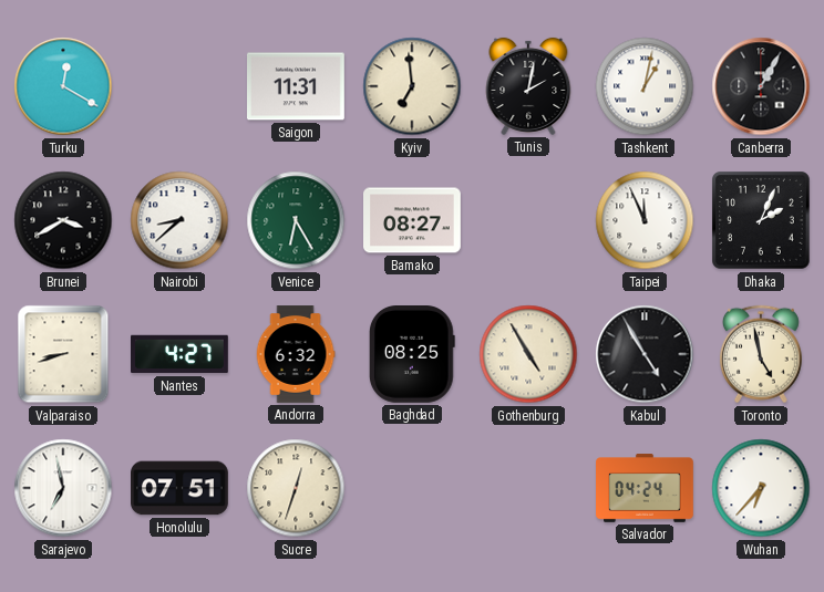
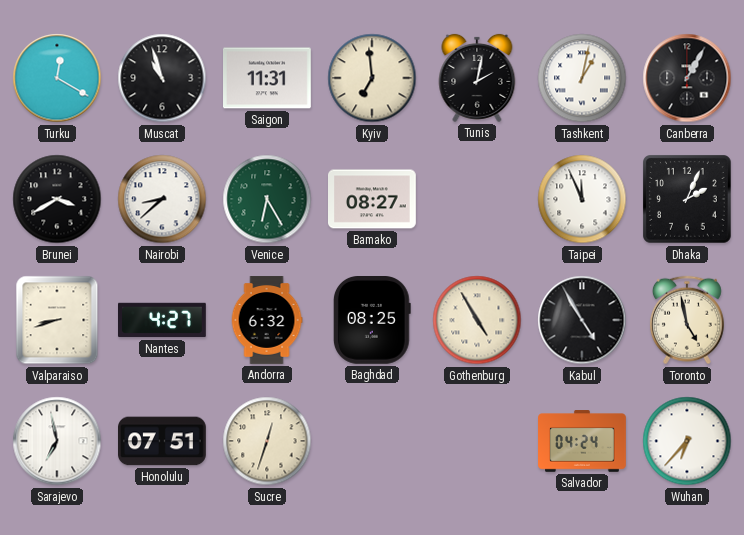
Muscat: none -> 10:57 (162, 78)
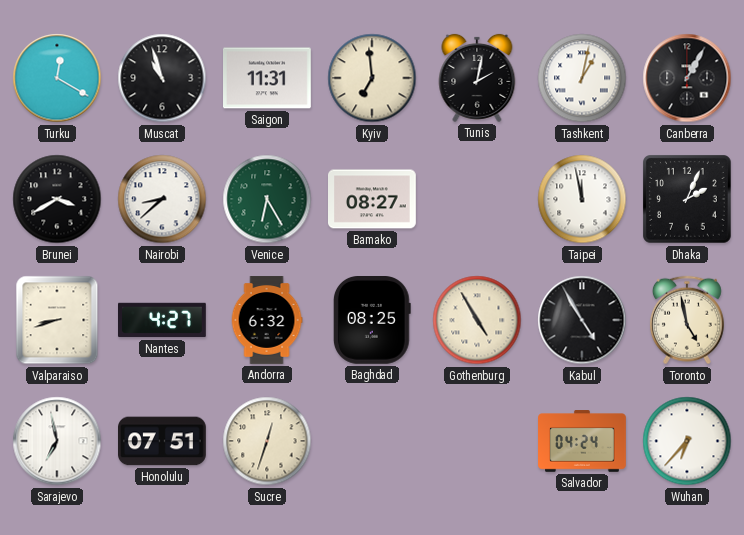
Taipei: 11:56 -> 11:58 (582, 199)
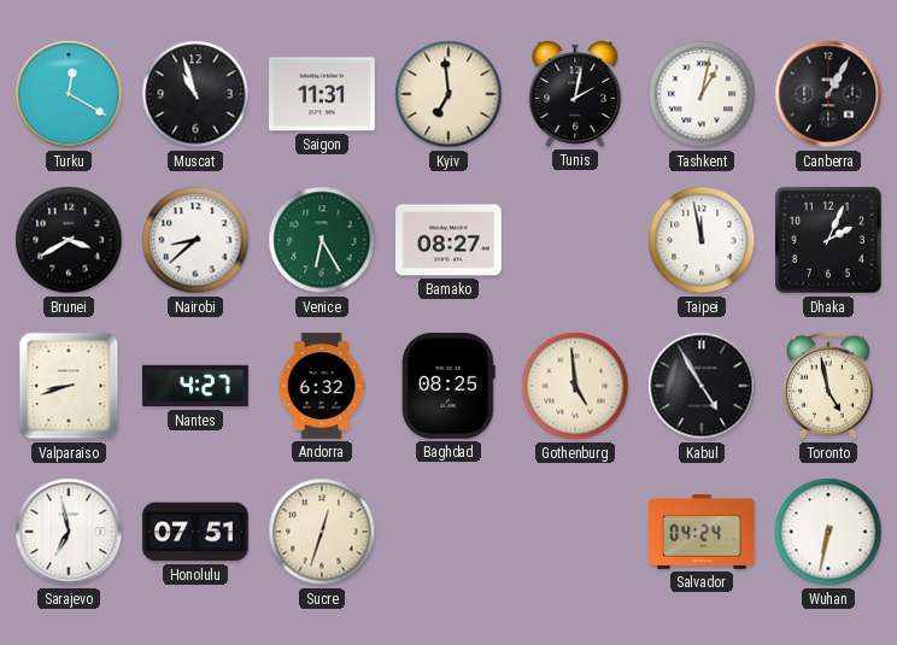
Gothenburg: 4:55 -> 4:59 (575, 386)
Wuhan: 6:37 -> 6:32 (828, 532)
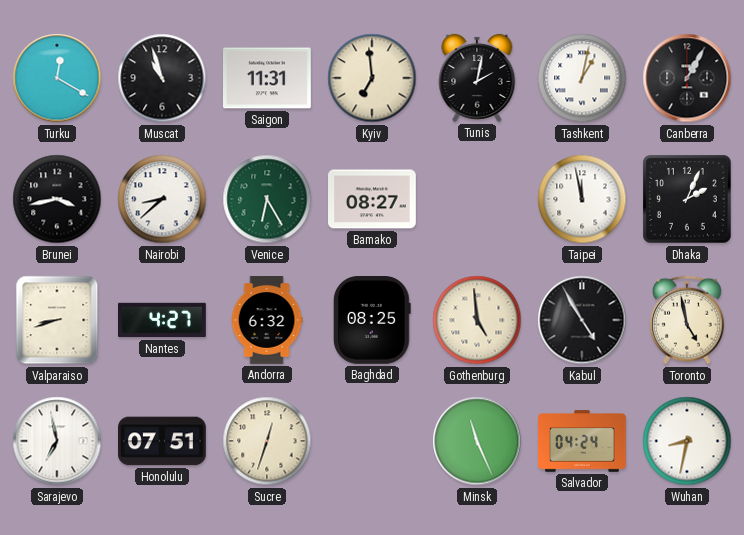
Brunei: 3:40 -> 3:43 (57, 199)
Minsk: none -> 11:26 (477, 441)
Wuhan: 6:32 -> 8:32 (687, 441)
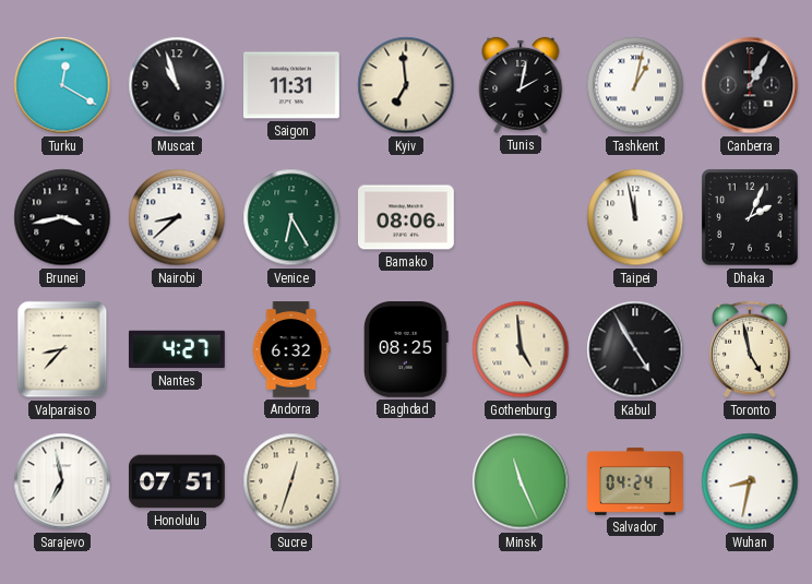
Bamako: 08:27 -> 08:06 (407, 217)
Valparaiso: 8:42 -> 8:37 (62, 349)
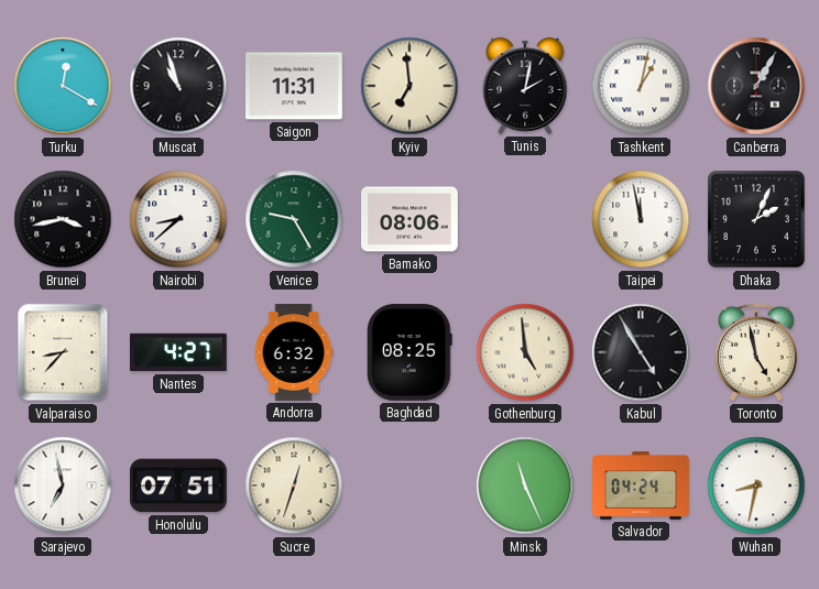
Venice: 6:25 -> 9:25 (294, 219)
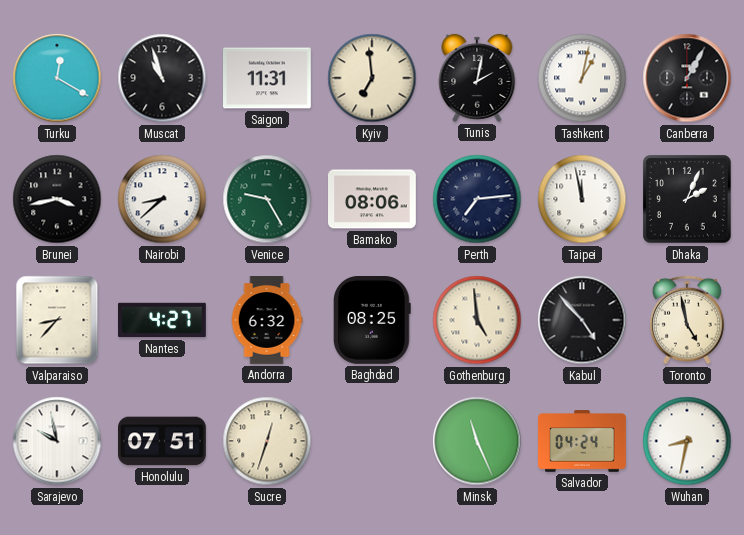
Perth: none -> 7:14 (477, 199)
Kabul: 4:55 -> 4:53 (582, 320)
Sarajevo: 6:58 -> 9:58 (57, 441)
